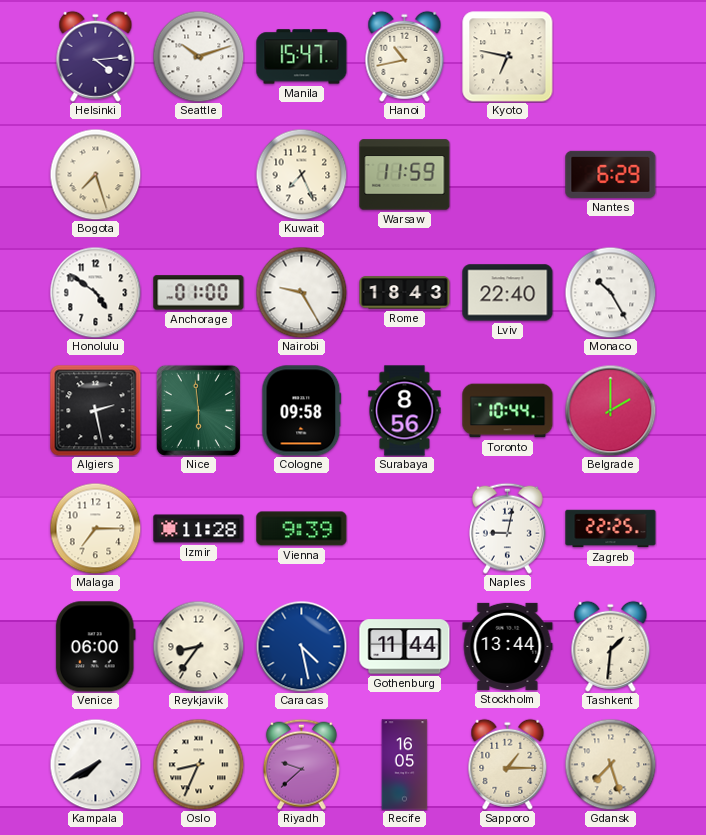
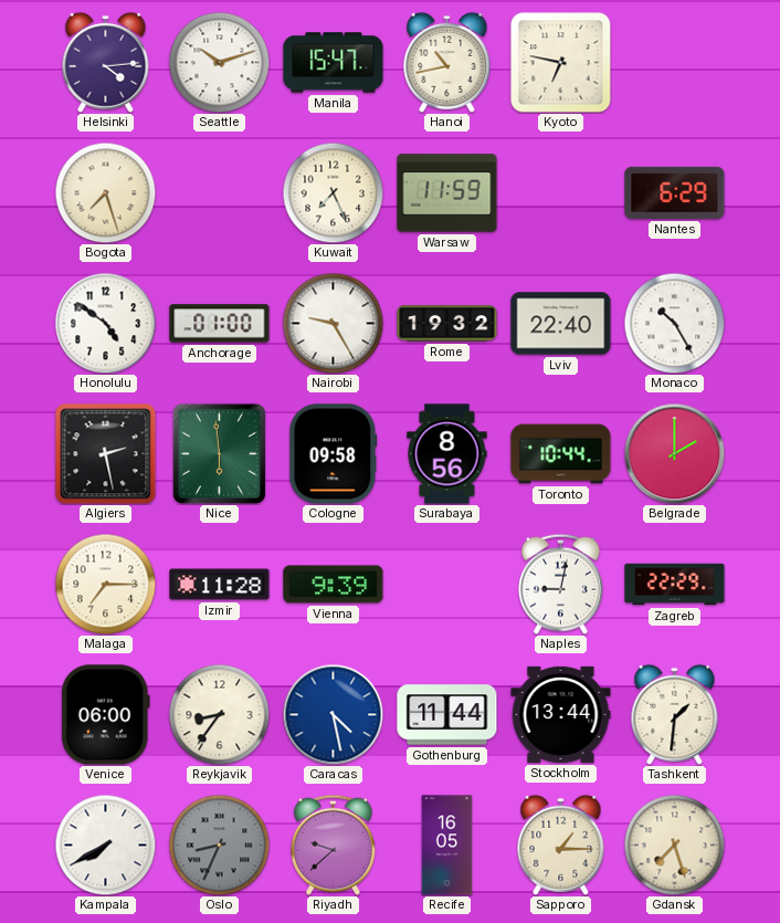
Rome: 18:43 -> 19:32 (447, 324)
Zagreb: 22:25 -> 22:29 (675, 585)
Oslo dial: cream -> grey (219, 845)
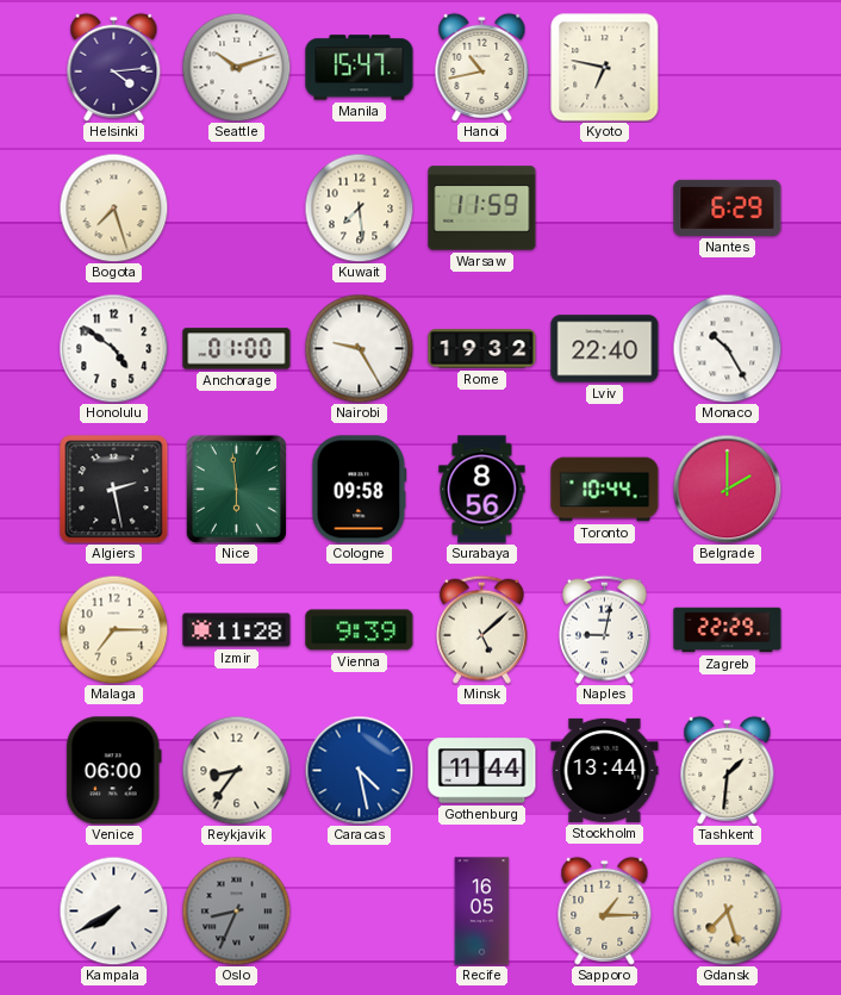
Kuwait: 7:26 -> 7:29 (359, 207)
Minsk: none -> 5:08 (481, 629)
Riyadh: 9:38 -> none (333, 845)
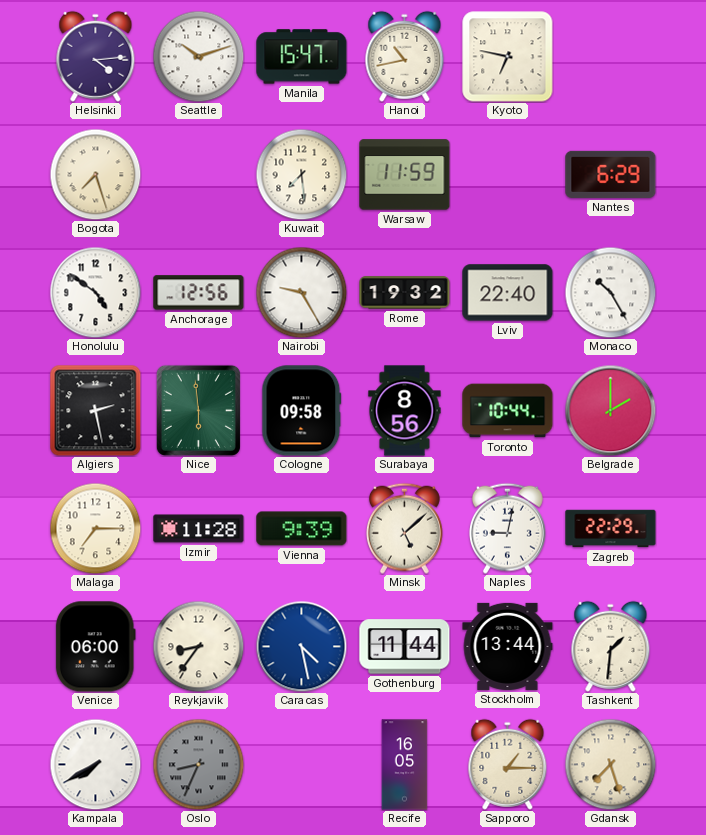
Anchorage: 01:00 -> 12:56 (199, 293)
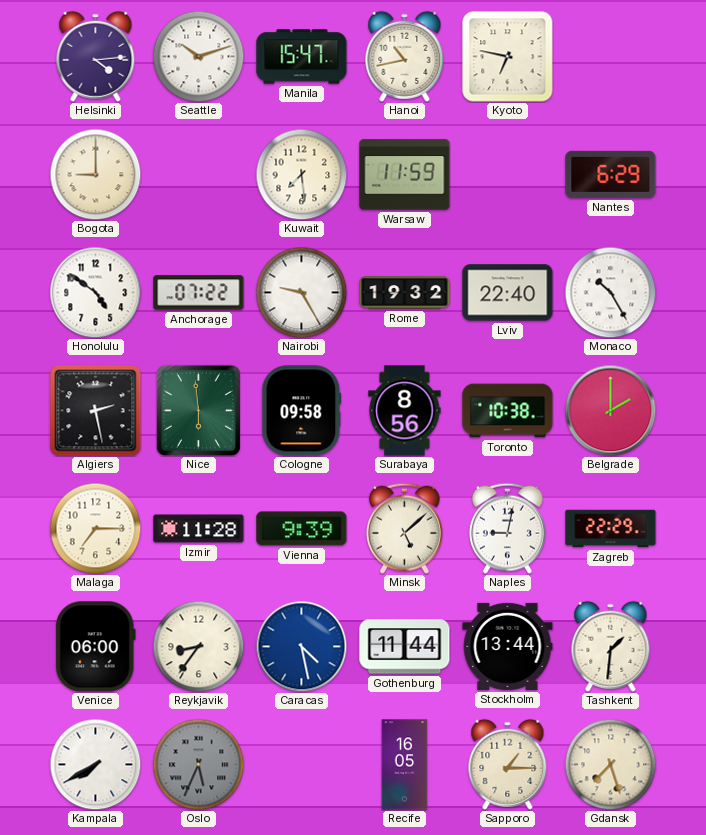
Bogota: 7:27 -> 9:00 (95, 174)
Anchorage: 12:56 -> 07:22 (199, 293)
Toronto: 10:44 -> 10:38 (508, 411)
Oslo: 8:34 -> 5:34 (198, 764)
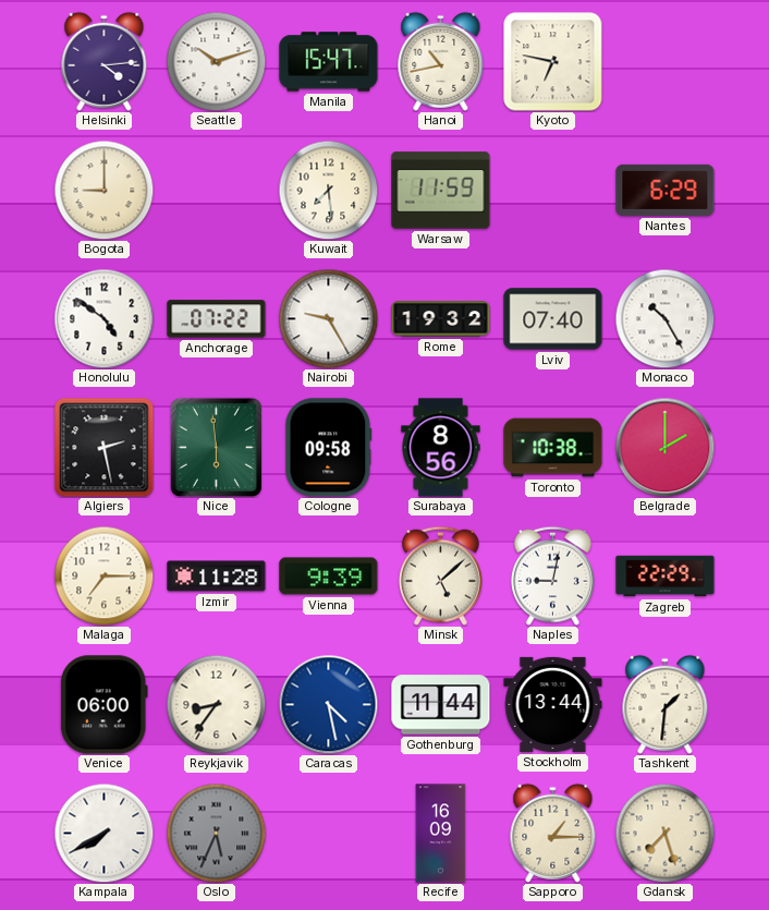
Lviv: 22:40 -> 07:40 (553, 319)
Recife: 16:05 -> 16:09 (441, 834)
